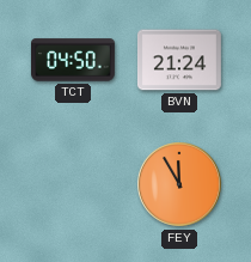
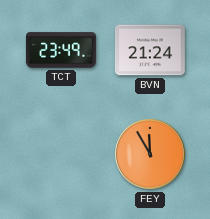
TCT: 04:50 -> 23:49 (61, 50)
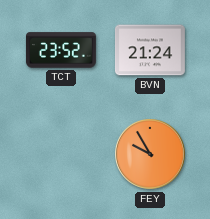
TCT: 23:49 -> 23:52 (61, 50)
FEY: 11:55 -> 9:55 (151, 155)
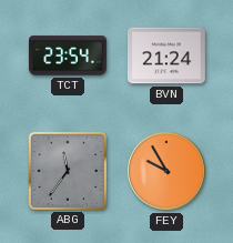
TCT: 23:52 -> 23:54 (68, 55)
ABG: none -> 11:36 (68, 171)
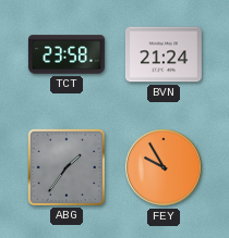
TCT: 23:54 -> 23:58 (67, 54)
ABG: 11:36 -> 1:36 (67, 167)
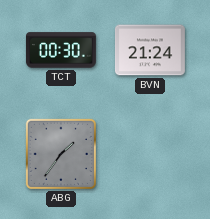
TCT: 23:58 -> 00:30 (61, 50)
FEY: 9:55 -> none (165, 168)
